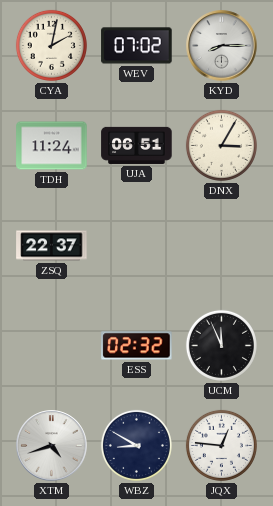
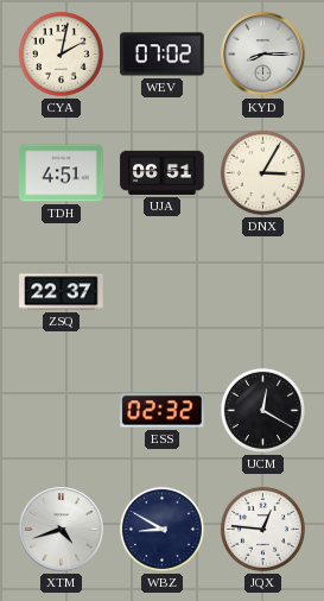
TDH: 11:24 -> 4:51 (62, 173)
UCM: 11:56 -> 12:20 (262, 410)
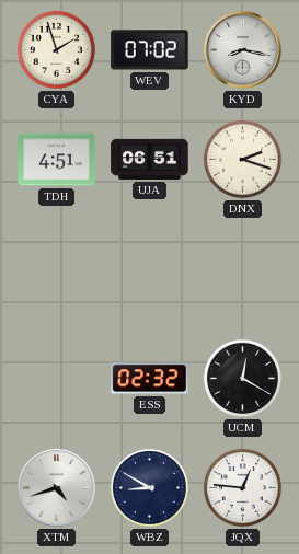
CYA: 2:02 -> 1:57 (56, 49)
KYD: 8:15 -> 8:17 (243, 50)
DNX: 3:05 -> 2:18 (242, 159)
ZSQ: 22:37 -> none (62, 292)
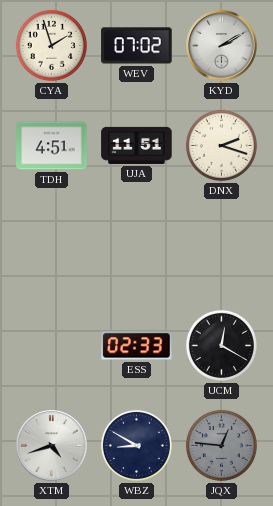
KYD: 8:17 -> 2:10 (222, 46)
UJA: 06:51 -> 11:51 (137, 145)
ESS: 02:32 -> 02:33 (137, 346)
JQX dial: white -> grey (221, 445)
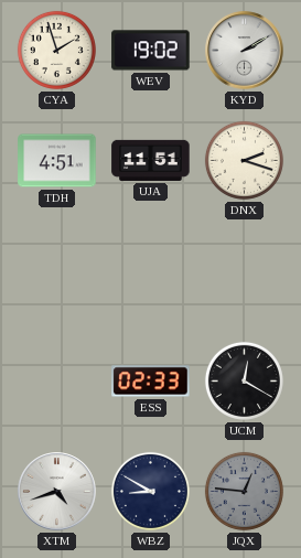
WEV: 07:02 -> 19:02 (151, 51)
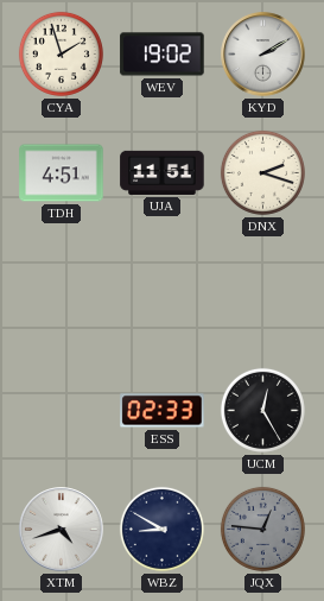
UCM: 12:20 -> 12:25 (262, 410)
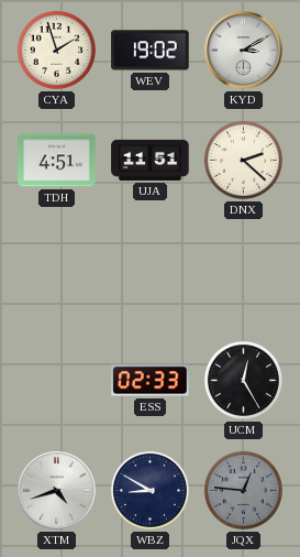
KYD: 2:10 -> 3:10 (244, 51)
DNX: 2:18 -> 2:22 (243, 160)
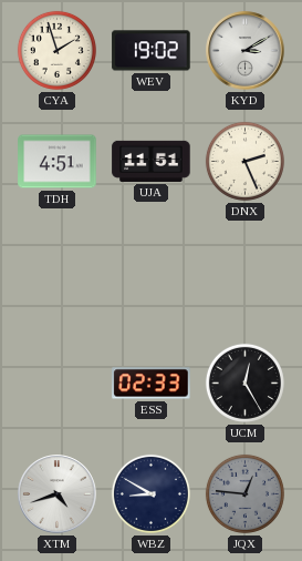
DNX: 2:22 -> 2:26 (244, 161)
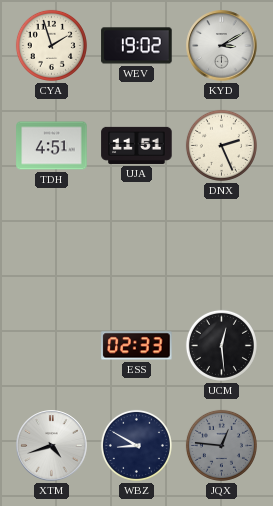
UCM: 12:25 -> 12:29 (221, 345)
